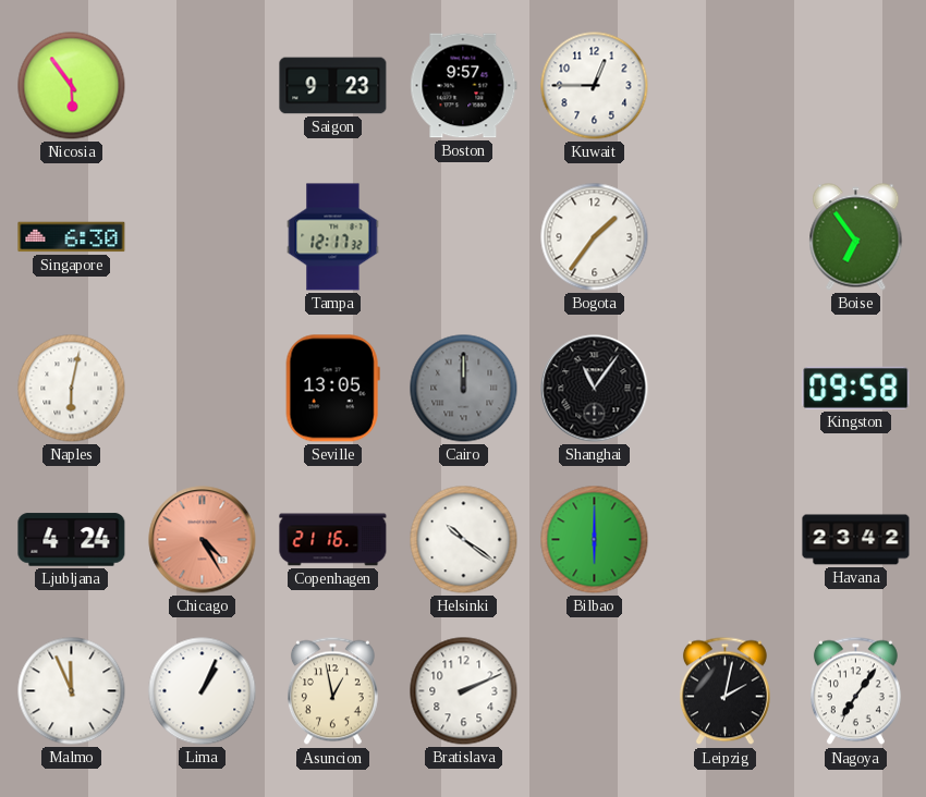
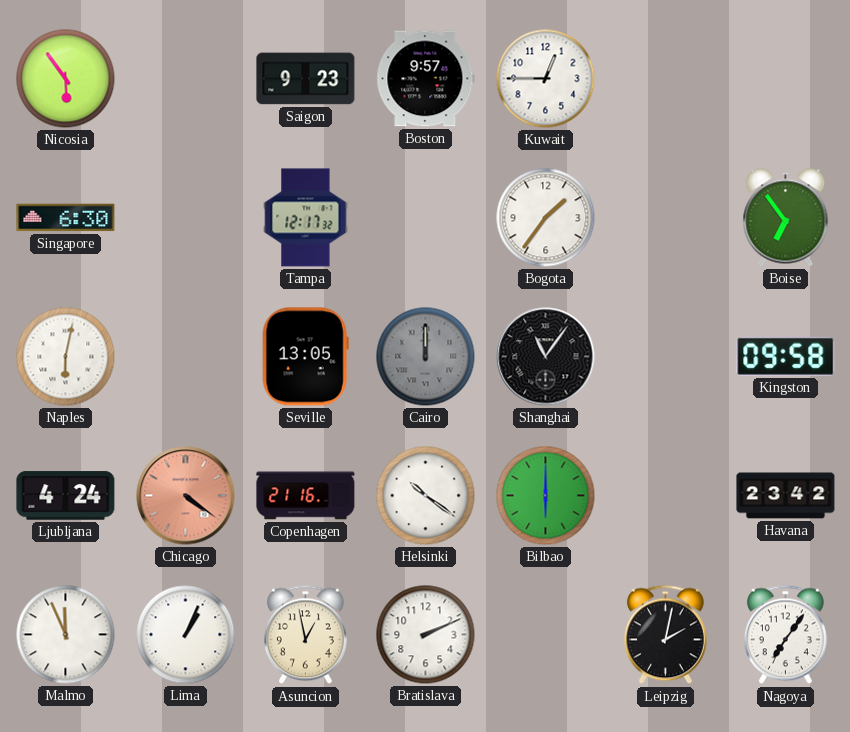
Chicago: 4:25 -> 4:21 (186, 496)
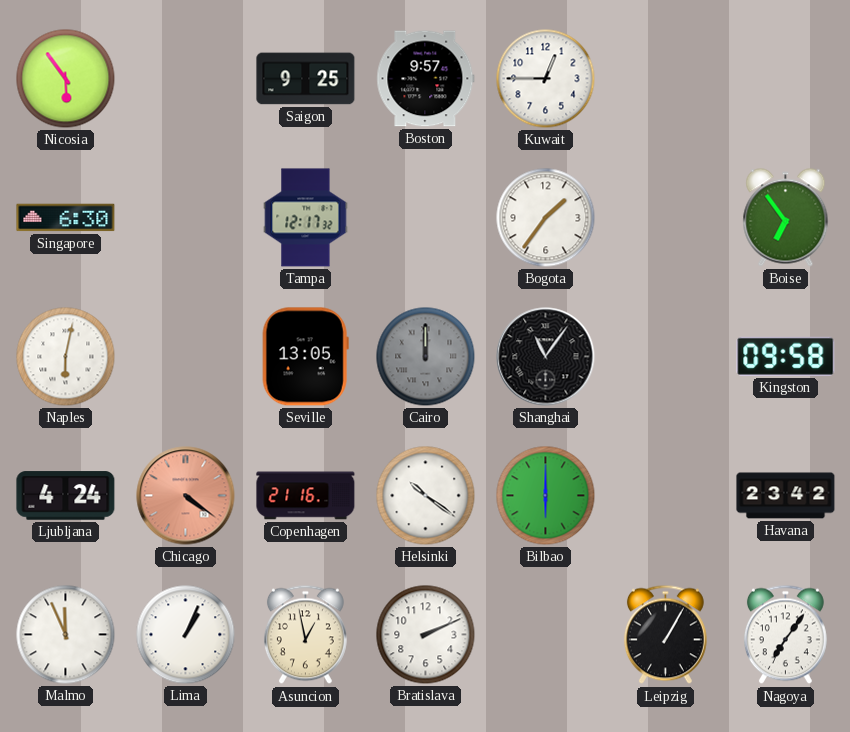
Saigon: 9:23 -> 9:25 (306, 79)
Leipzig: 2:02 -> 1:05 (665, 635)
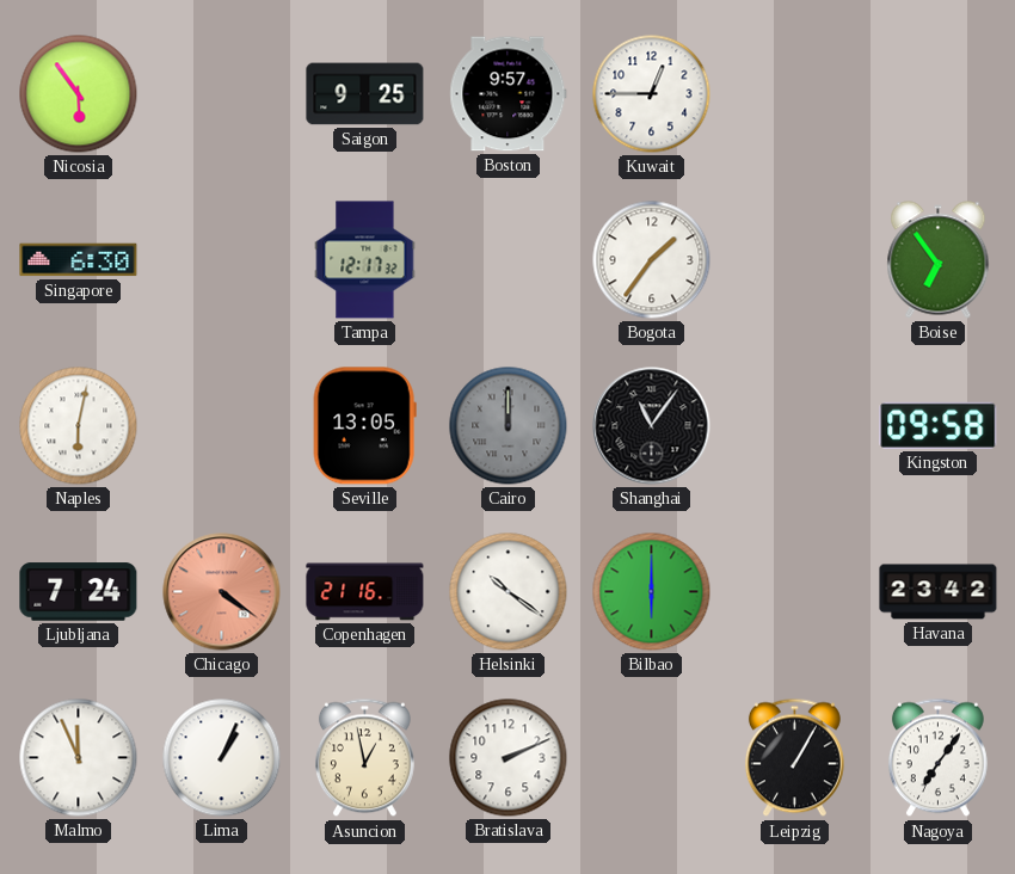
Ljubljana: 4:24 -> 7:24 (79, 592)
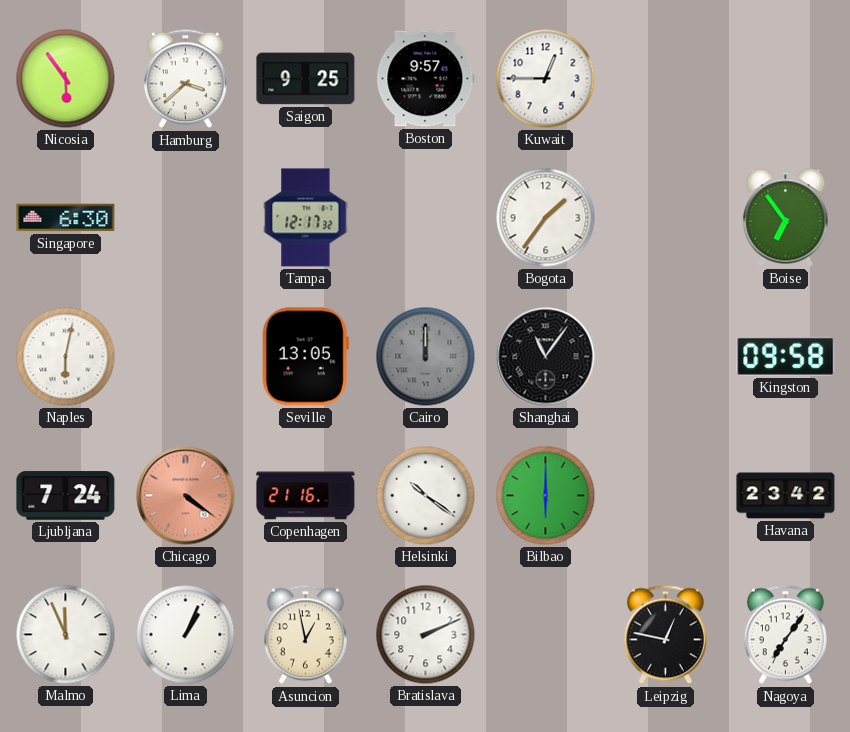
Hamburg: none -> 3:38 (185, 79)
Leipzig: 1:05 -> 12:47 (665, 635)
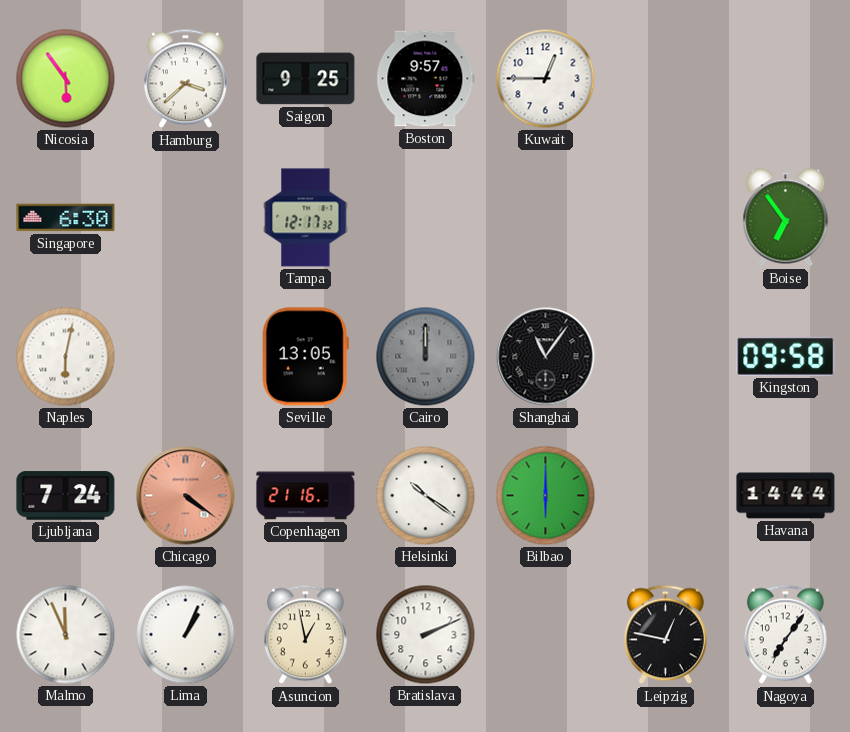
Bogota: 1:36 -> none (546, 218)
Havana: 23:42 -> 14:44 (786, 496)
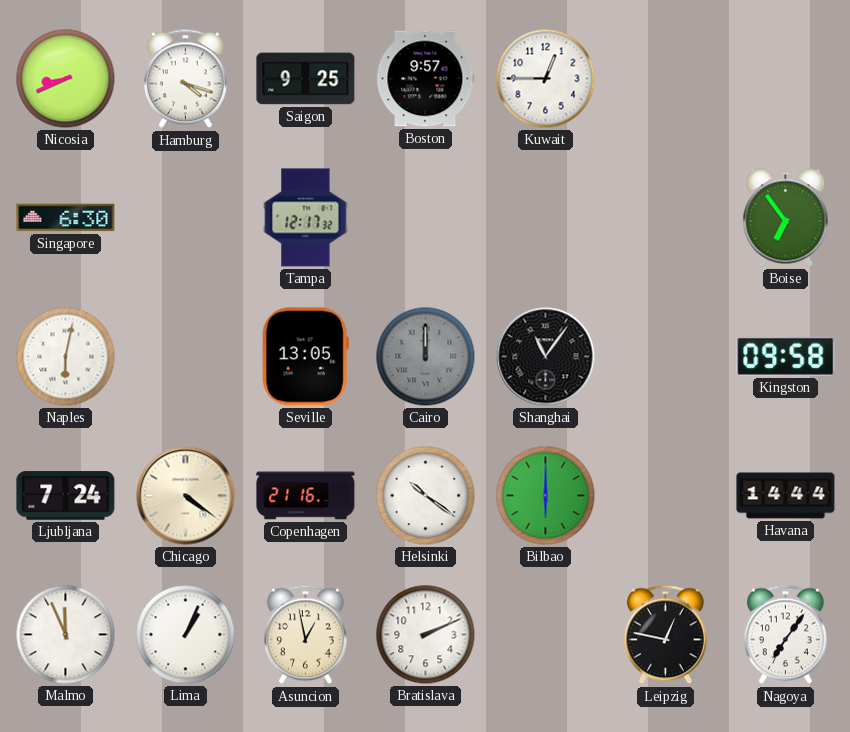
Nicosia: 5:54 -> 8:41 (66, 79)
Hamburg: 3:38 -> 4:18 (185, 79)
Chicago dial: salmon -> cream (186, 496)
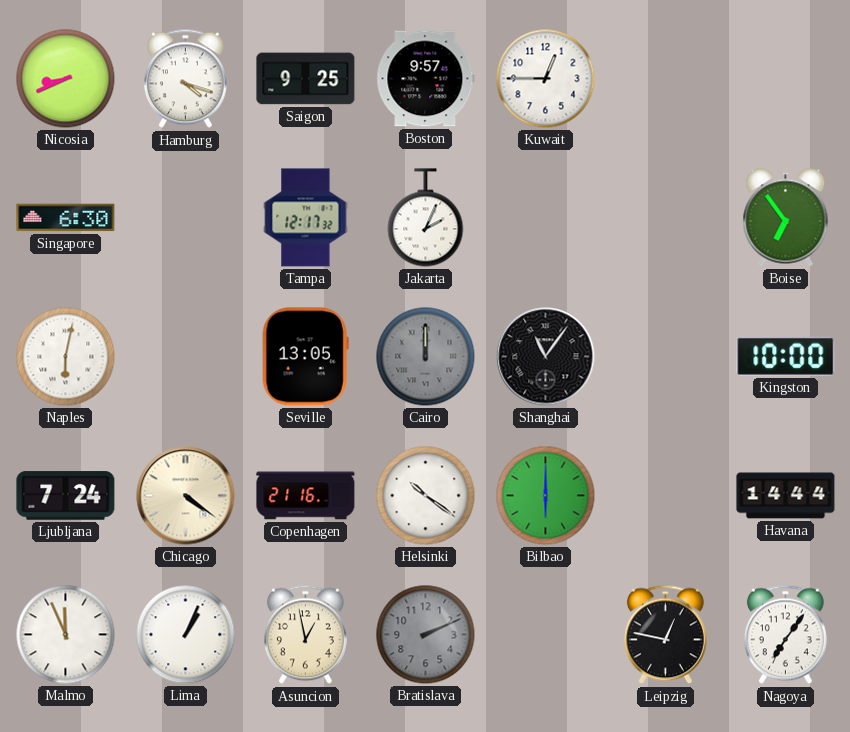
Jakarta: none -> 2:04 (426, 218)
Kingston: 09:58 -> 10:00 (786, 356)
Bratislava dial: white -> grey (426, 635)
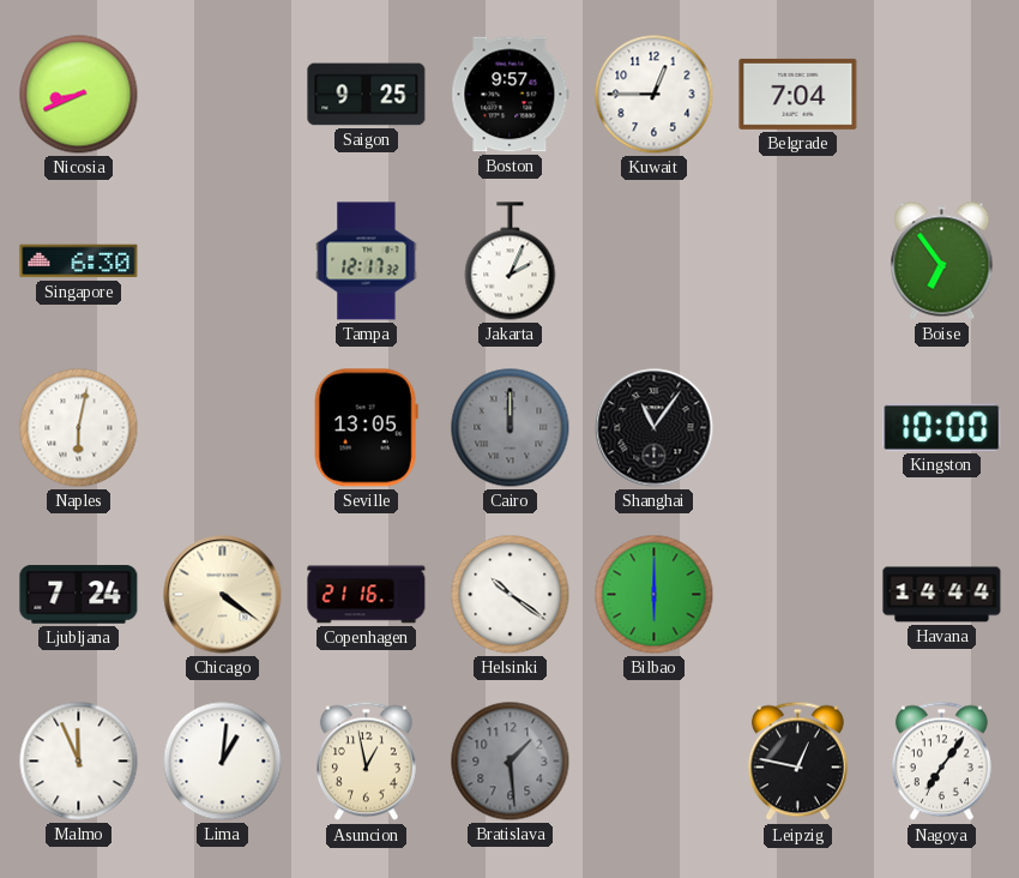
Hamburg: 4:18 -> none (185, 79)
Belgrade: none -> 7:04 (798, 94)
Lima: 1:04 -> 1:01 (223, 762)
Bratislava: 2:11 -> 1:29 (511, 762)
